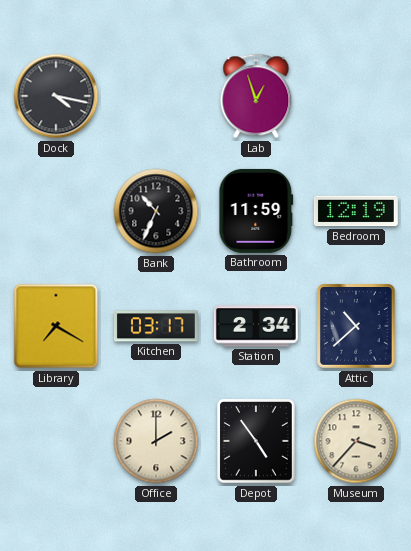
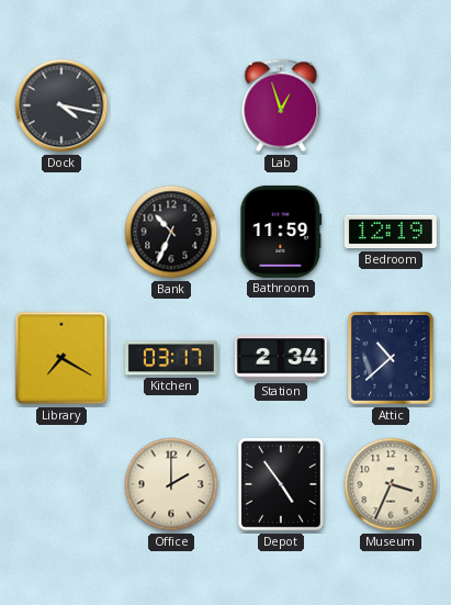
Museum: 3:37 -> 3:34 (391, 484)
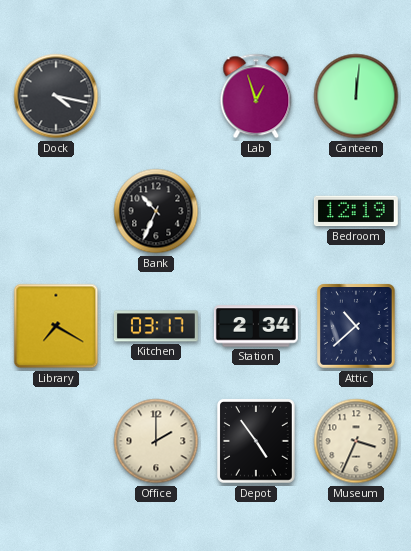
Canteen: none -> 12:01 (356, 96)
Bathroom: 11:59 -> none (281, 232)
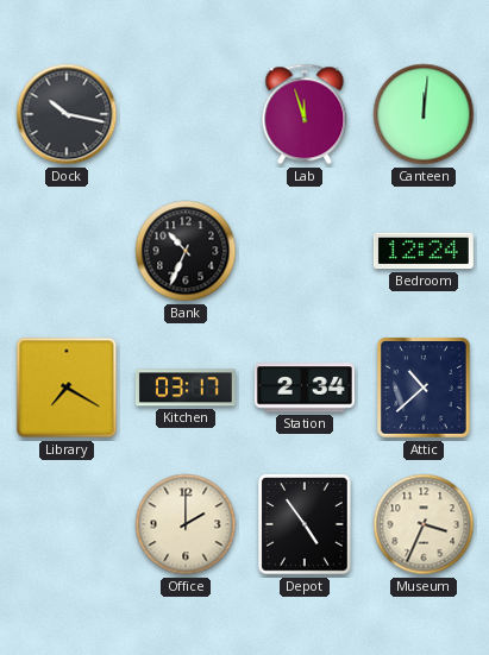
Dock: 4:17 -> 10:17 (67, 114)
Lab: 12:57 -> 11:57 (305, 114)
Bedroom: 12:19 -> 12:24 (424, 251)
